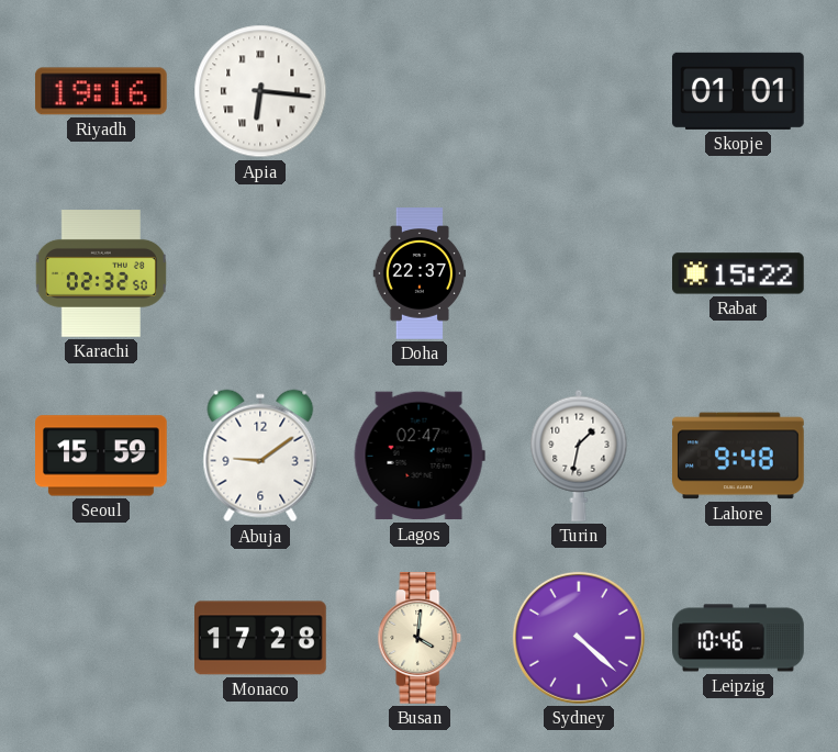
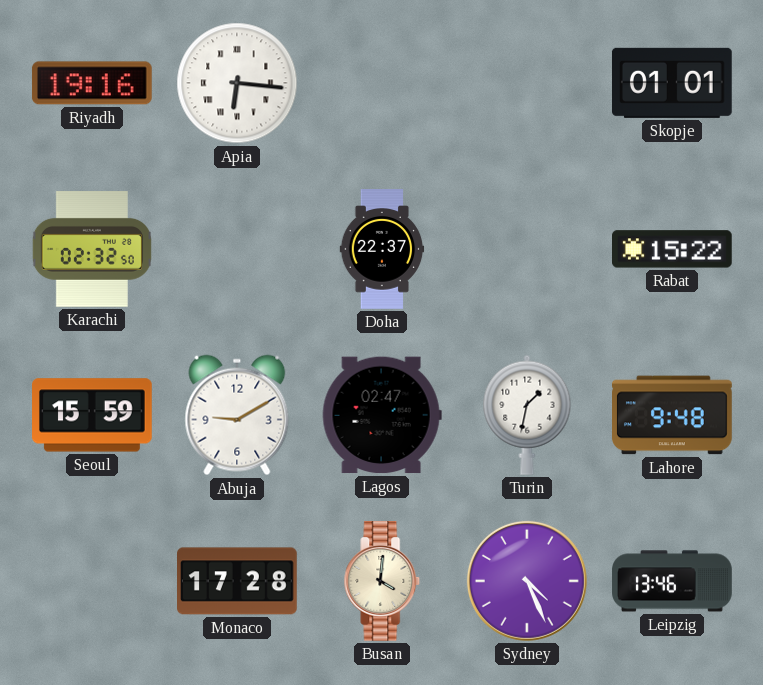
Abuja: 9:09 -> 9:10 (237, 415)
Sydney: 4:22 -> 4:26 (527, 581)
Leipzig: 10:46 -> 13:46 (672, 581)
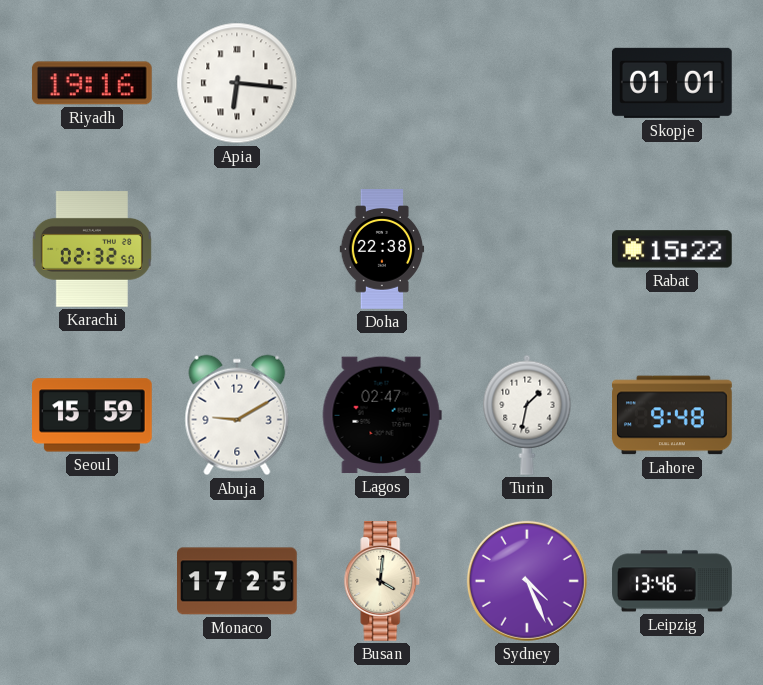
Doha: 22:37 -> 22:38 (382, 249)
Monaco: 17:28 -> 17:25 (238, 581)
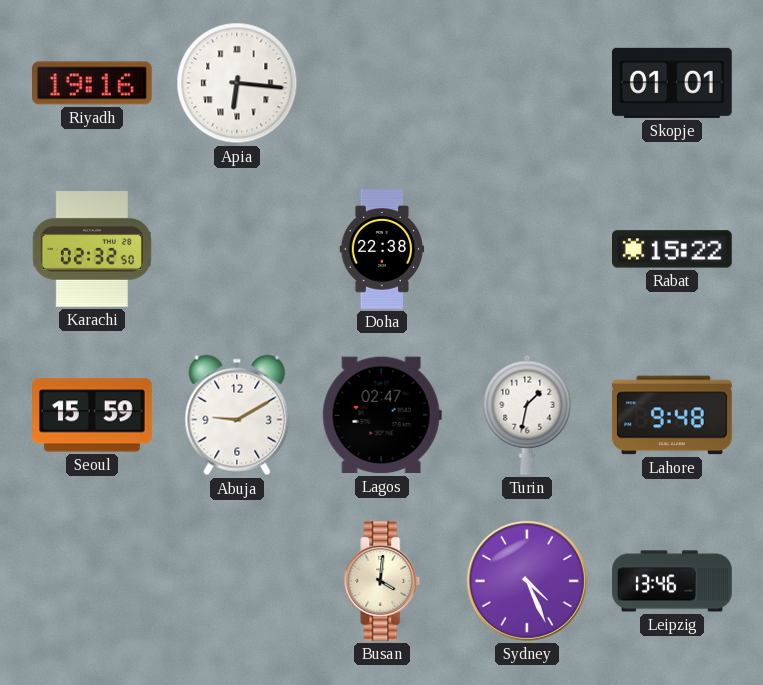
Monaco: 17:25 -> none (238, 581)
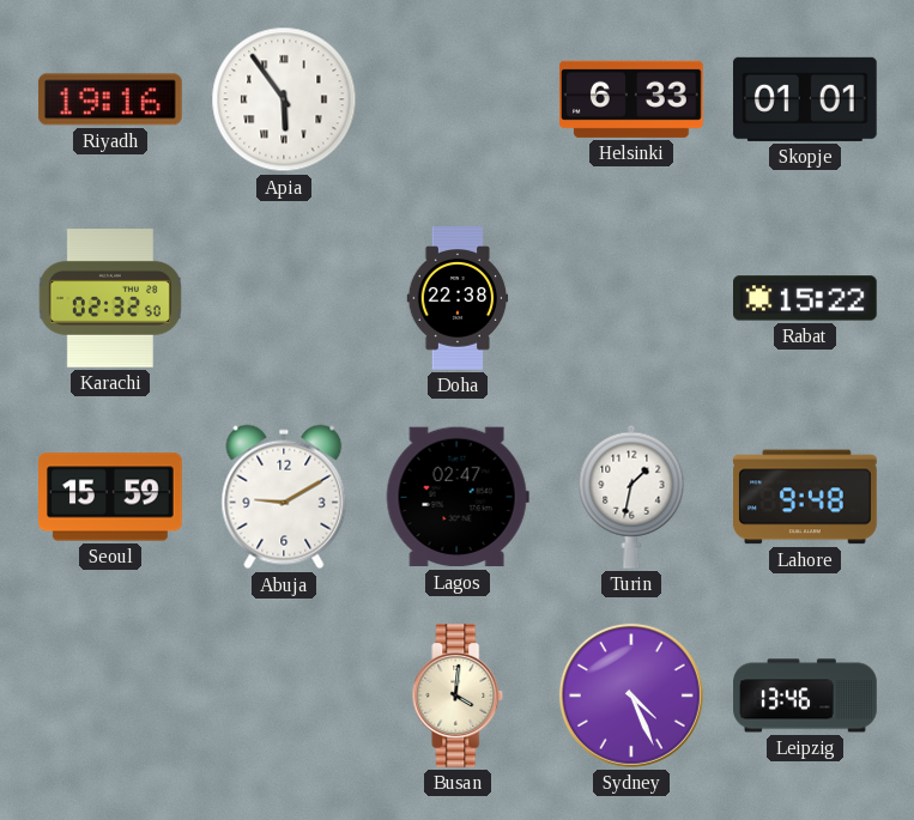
Apia: 6:16 -> 5:54 (284, 99)
Helsinki: none -> 6:33 (631, 99)
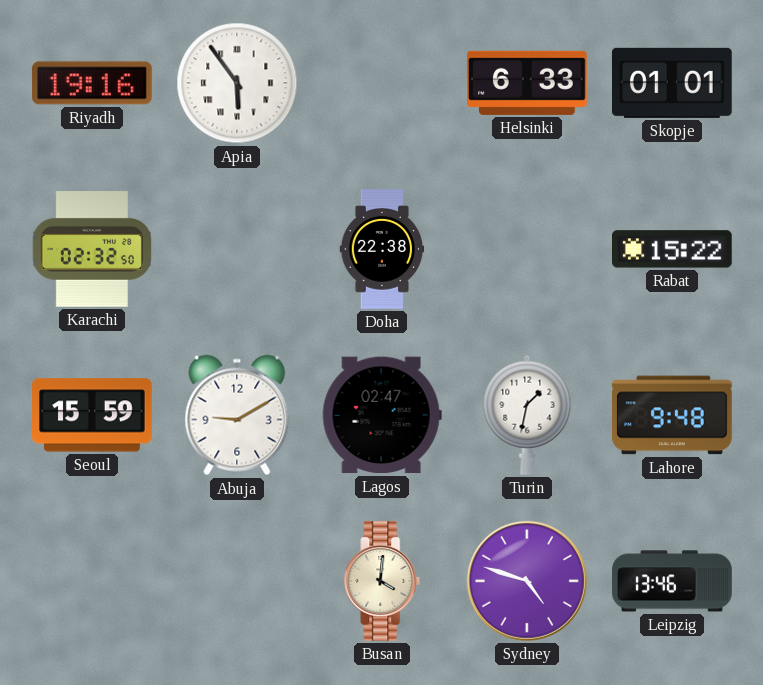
Sydney: 4:26 -> 4:48 (527, 581)
